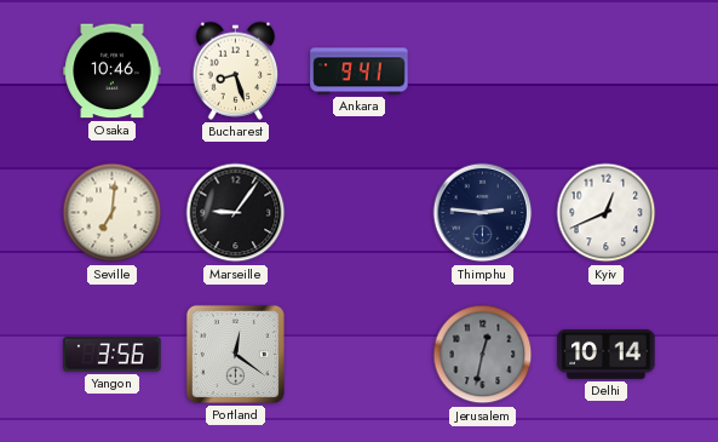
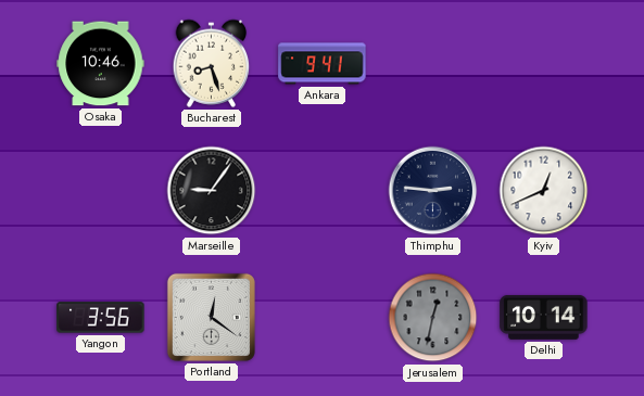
Seville: 7:01 -> none (113, 213)
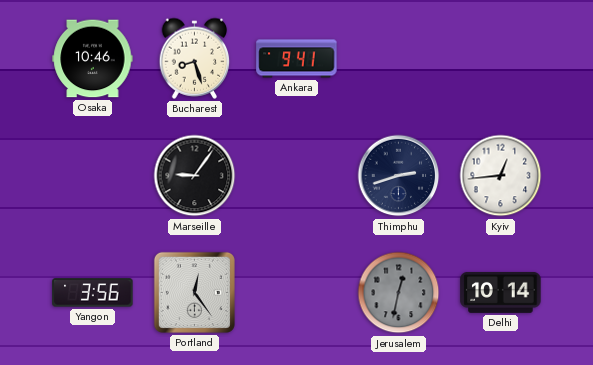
Thimphu: 2:46 -> 2:42 (399, 176)
Kyiv: 12:41 -> 12:44 (501, 176)
Portland: 12:21 -> 12:24 (194, 292)
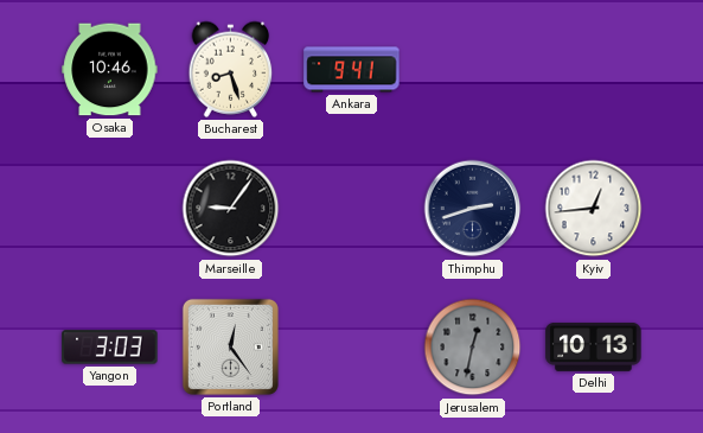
Yangon: 3:56 -> 3:03 (110, 348)
Delhi: 10:14 -> 10:13 (594, 346)
